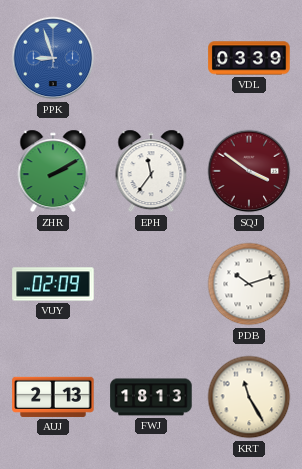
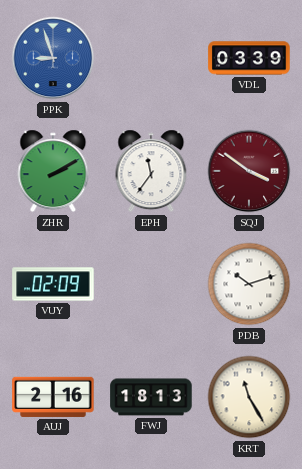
AUJ: 2:13 -> 2:16 (53, 397)
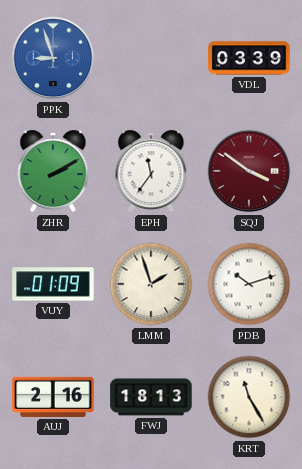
VUY: 02:09 -> 01:09 (53, 284)
LMM: none -> 1:57 (151, 284)
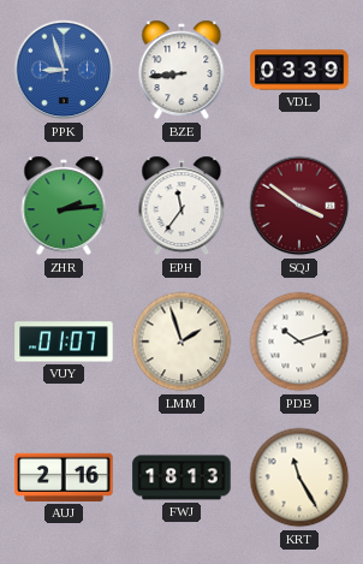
BZE: none -> 8:44 (181, 70)
ZHR: 2:10 -> 2:14 (64, 206)
VUY: 01:09 -> 01:07 (64, 342)
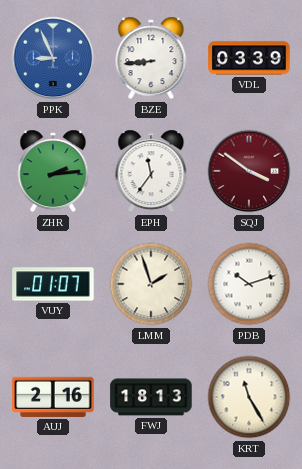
PPK: 8:57 -> 8:56 (53, 58)
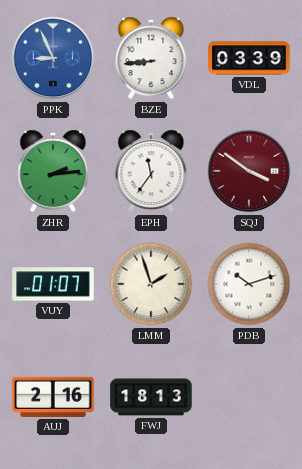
KRT: 11:25 -> none (249, 397)
